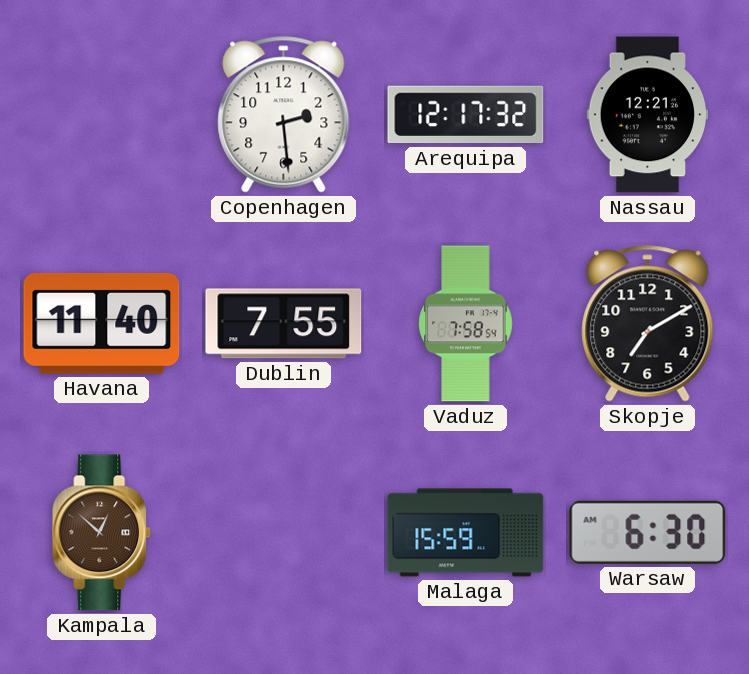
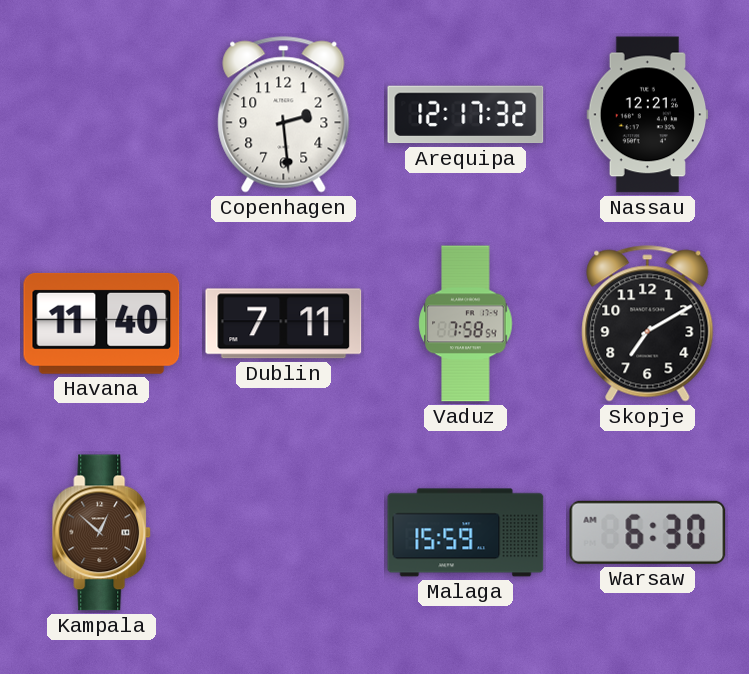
Dublin: 7:55 -> 7:11 (284, 324)
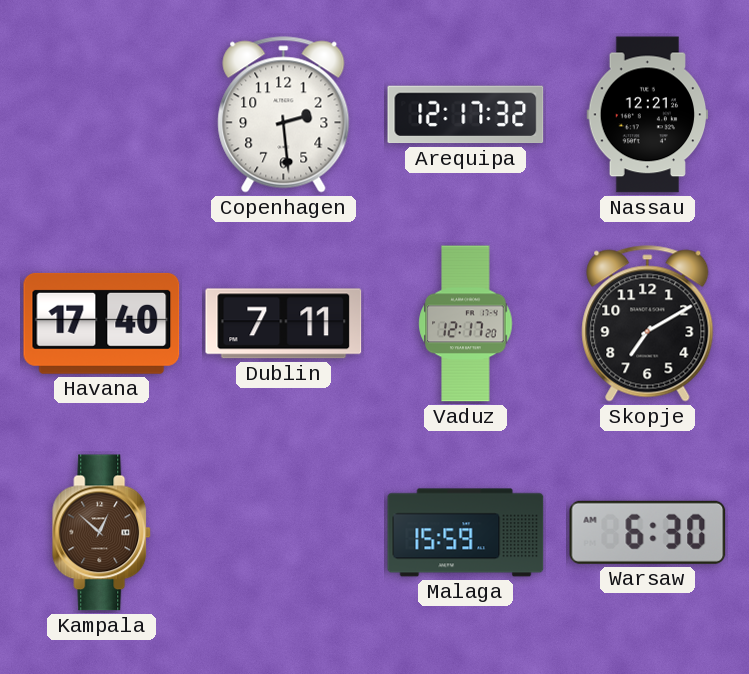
Havana: 11:40 -> 17:40 (102, 323)
Vaduz: 7:58 -> 12:17 (466, 324)
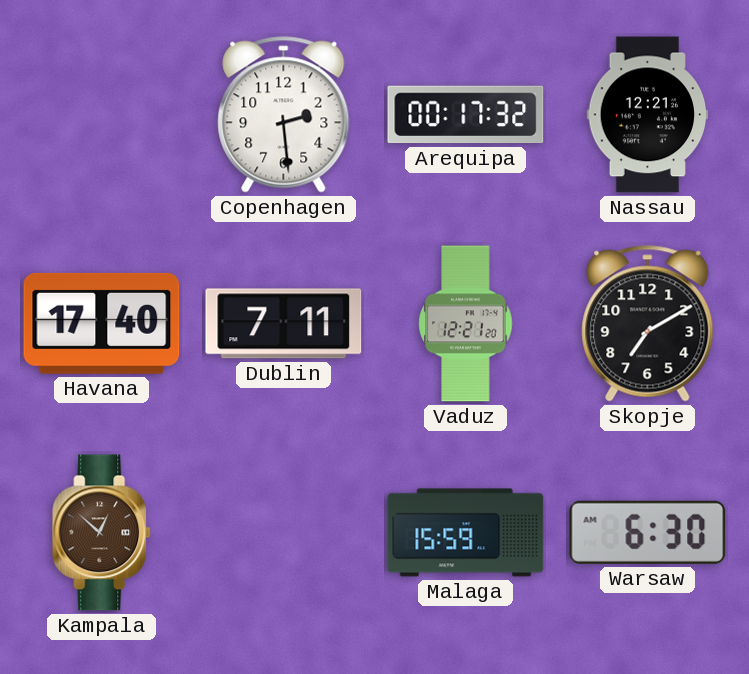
Arequipa: 12:17 -> 00:17 (466, 115)
Vaduz: 12:17 -> 12:21 (466, 324)
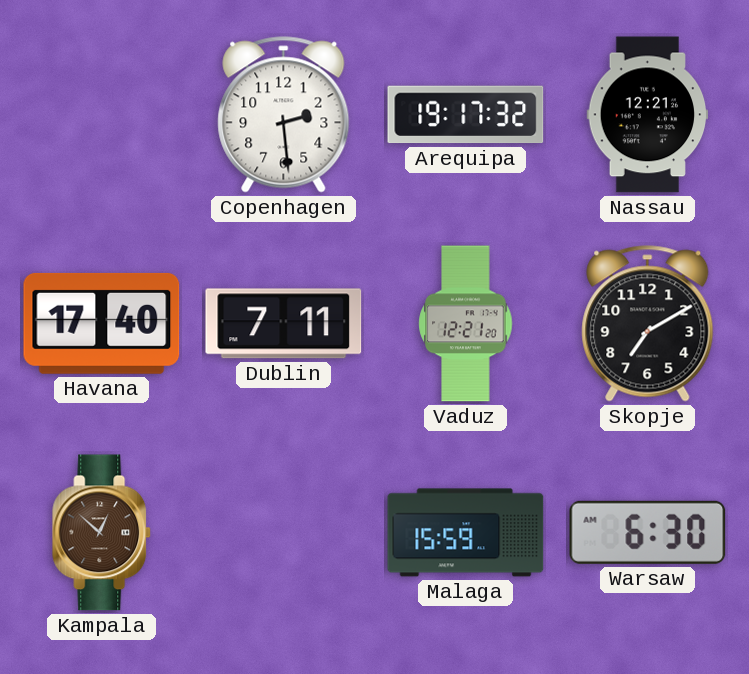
Arequipa: 00:17 -> 19:17 (466, 115)
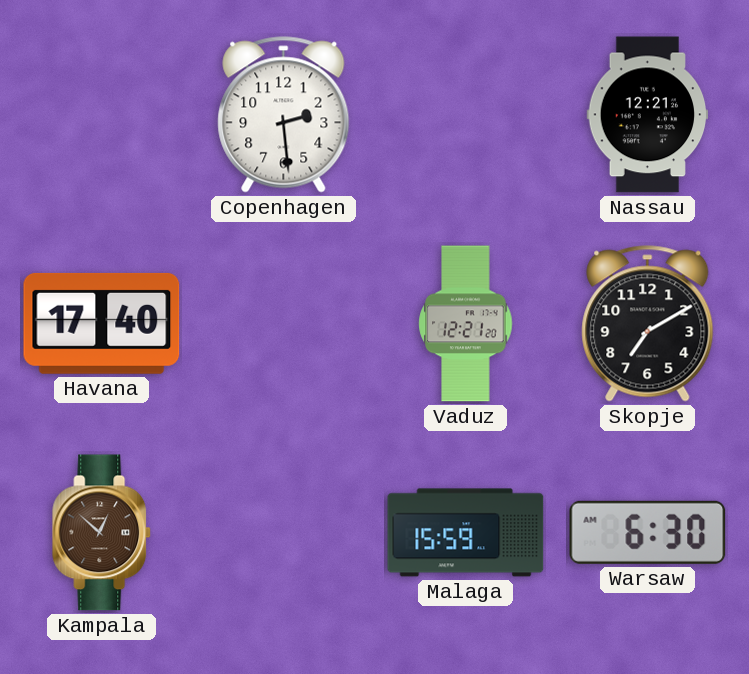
Arequipa: 19:17 -> none (466, 115)
Dublin: 7:11 -> none (284, 324)
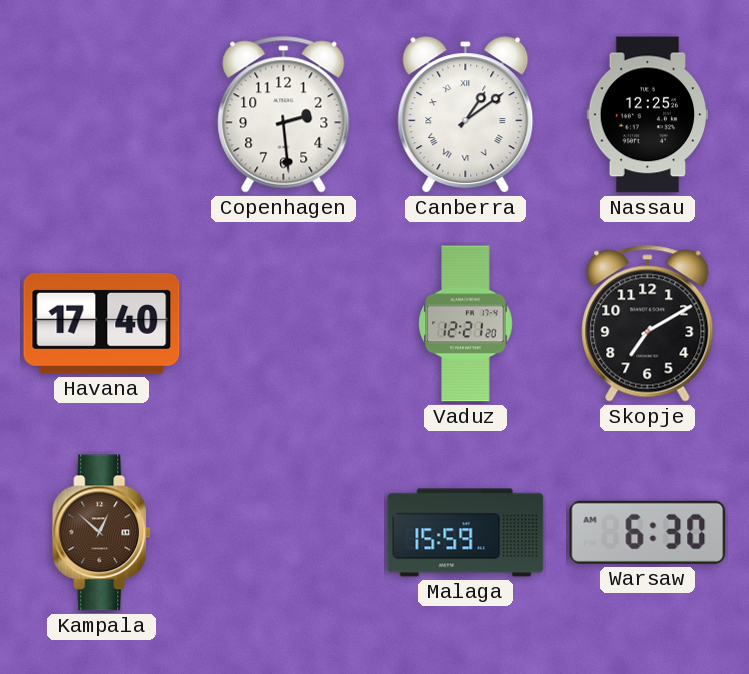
Canberra: none -> 1:09 (466, 115)
Nassau: 12:21 -> 12:25 (648, 115)
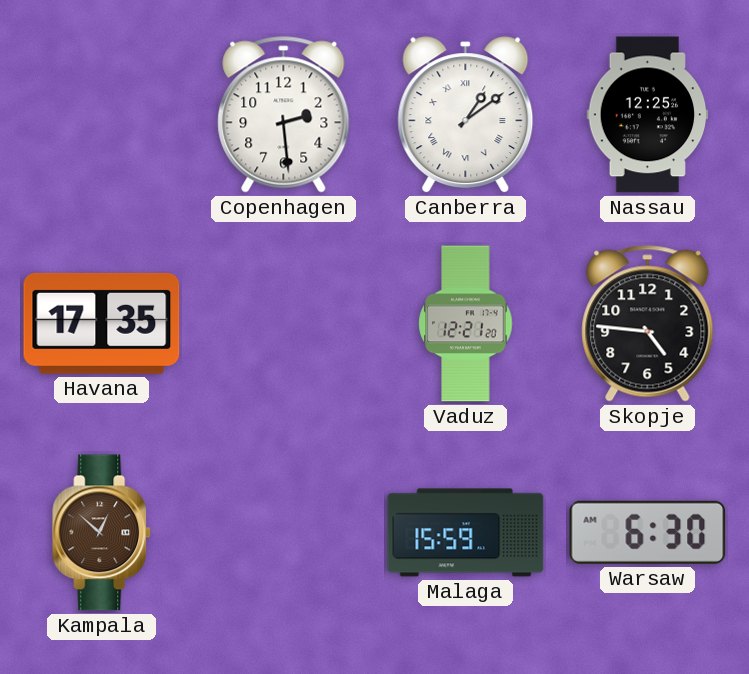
Havana: 17:40 -> 17:35 (102, 323)
Skopje: 7:10 -> 4:46 (648, 324)
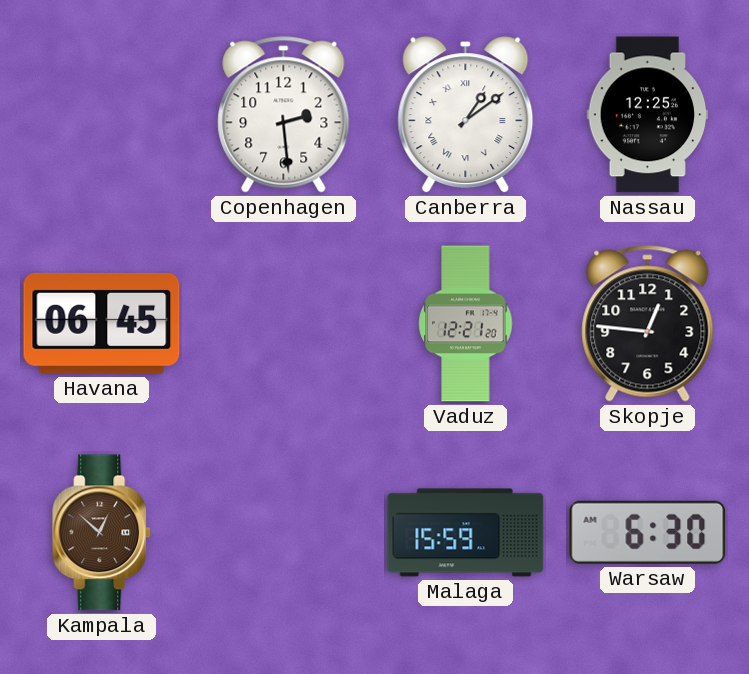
Havana: 17:35 -> 06:45 (102, 323)
Skopje: 4:46 -> 12:46 (648, 324)
